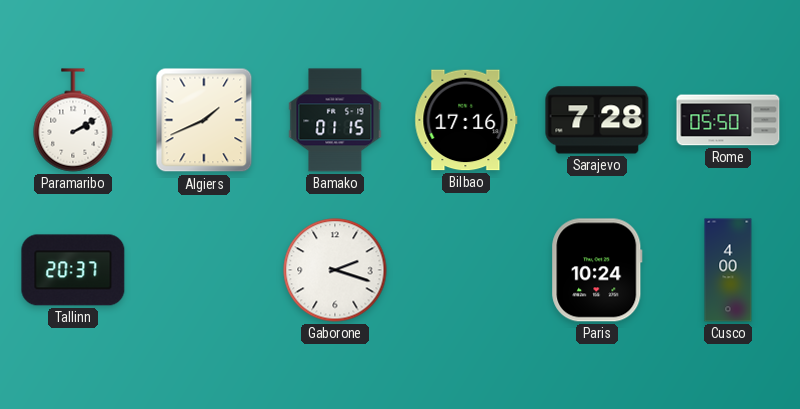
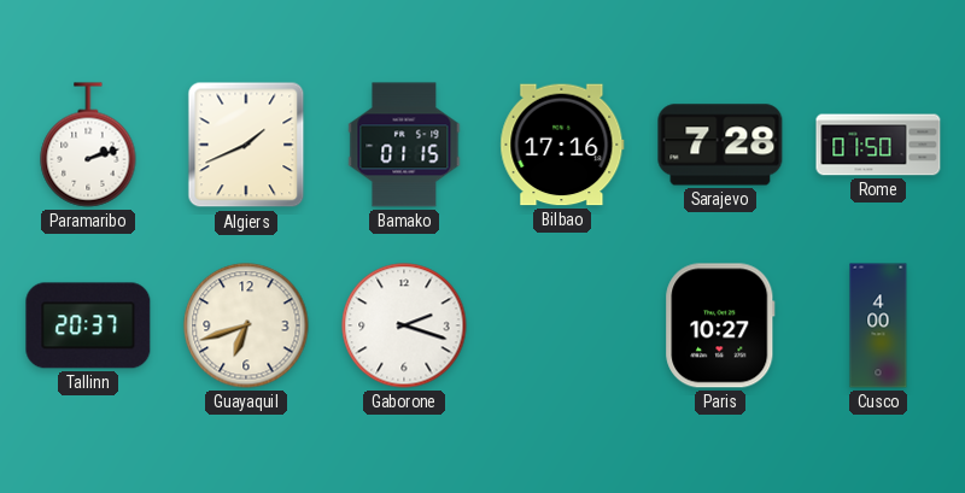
Paramaribo: 2:10 -> 2:12 (88, 145)
Rome: 05:50 -> 01:50 (878, 145)
Guayaquil: none -> 6:42 (246, 325)
Paris: 10:24 -> 10:27 (720, 325)
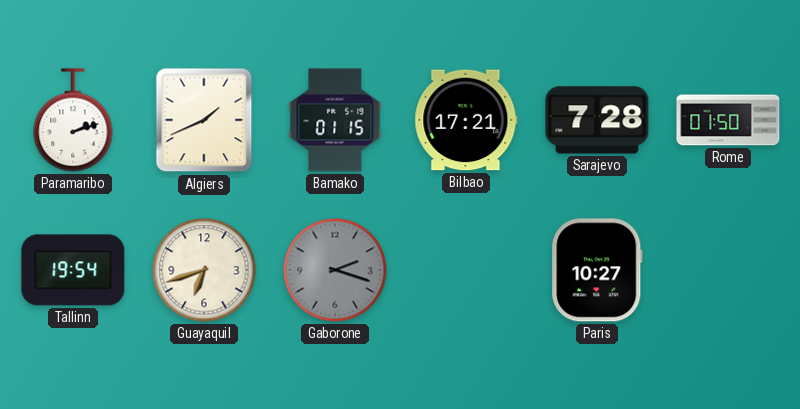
Bilbao: 17:16 -> 17:21 (466, 120)
Tallinn: 20:37 -> 19:54 (73, 270)
Gaborone dial: white -> grey (335, 270)
Cusco: 4:00 -> none (878, 325)
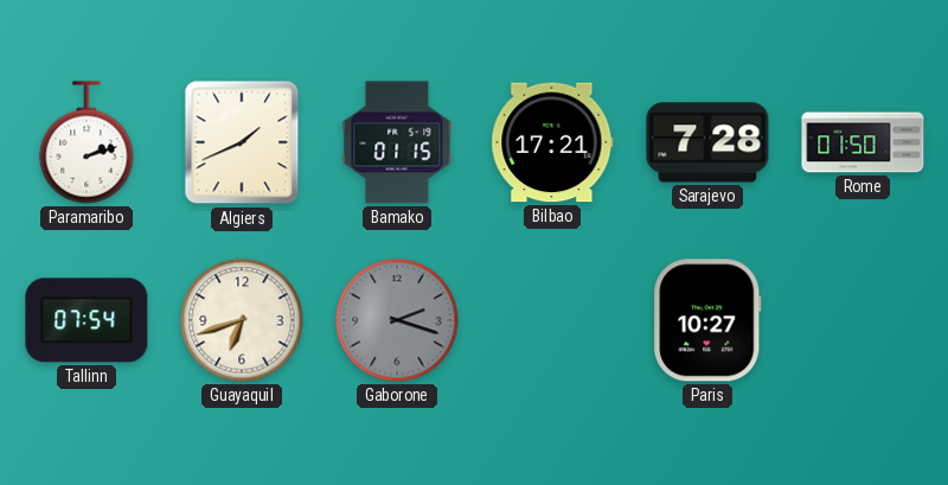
Tallinn: 19:54 -> 07:54 (87, 320)
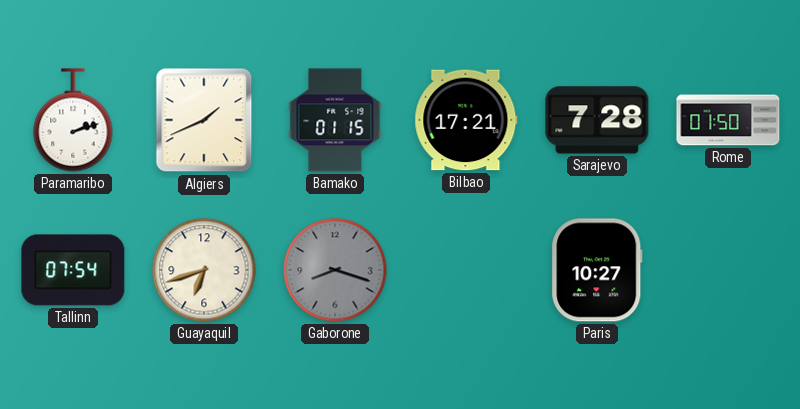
Gaborone: 2:18 -> 8:18 (335, 270)
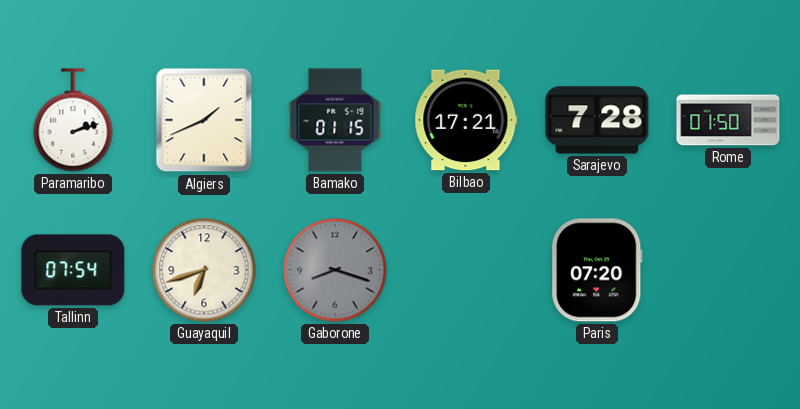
Paris: 10:27 -> 07:20 (597, 270)
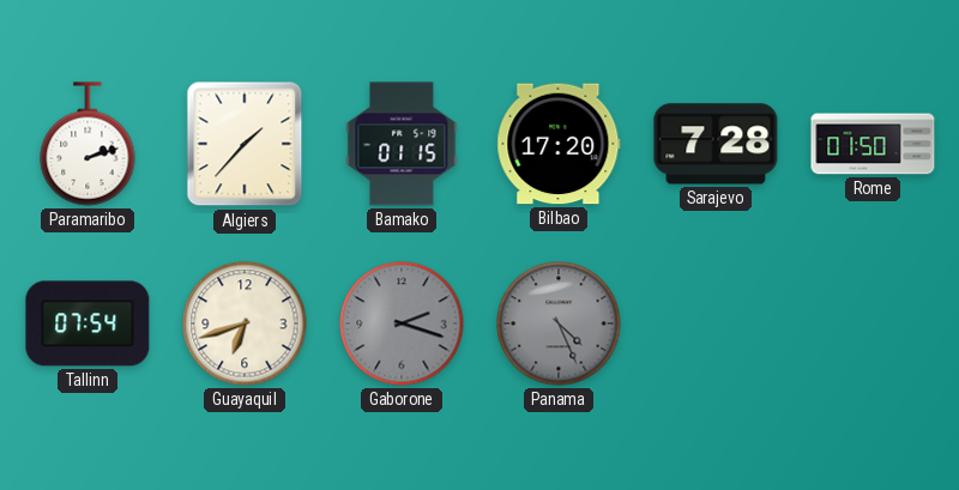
Algiers: 1:41 -> 1:37 (245, 144)
Bilbao: 17:21 -> 17:20 (559, 144)
Gaborone: 8:18 -> 2:18 (402, 323)
Panama: none -> 4:26 (559, 323)
Paris: 07:20 -> none (597, 270)
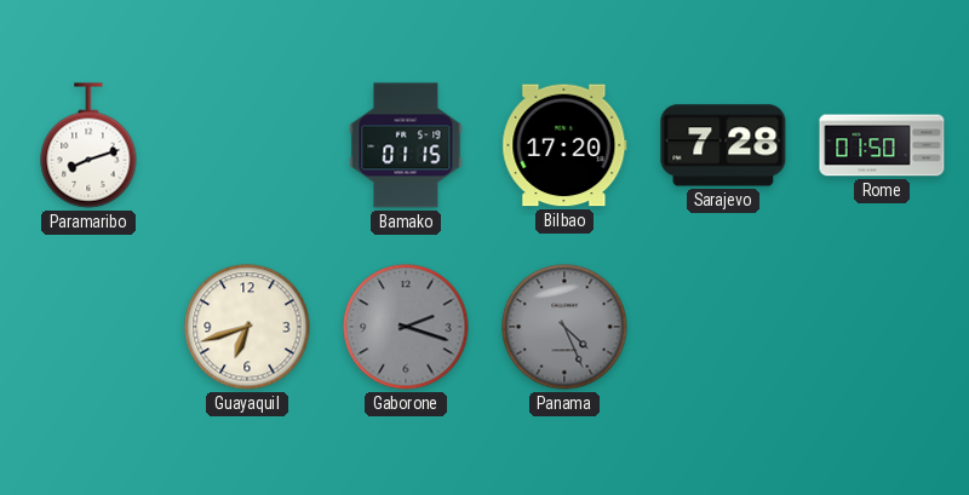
Paramaribo: 2:12 -> 8:12 (88, 145)
Algiers: 1:37 -> none (245, 144)
Tallinn: 07:54 -> none (88, 323)
